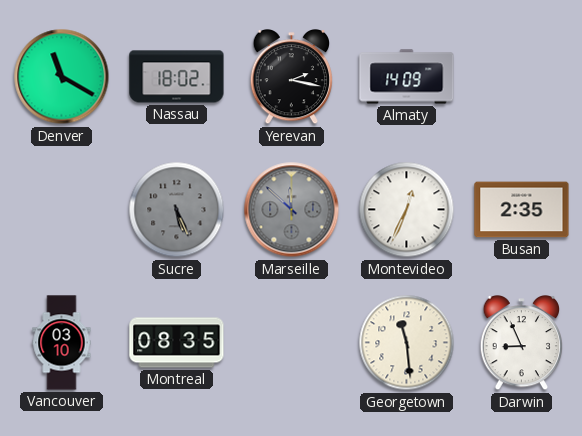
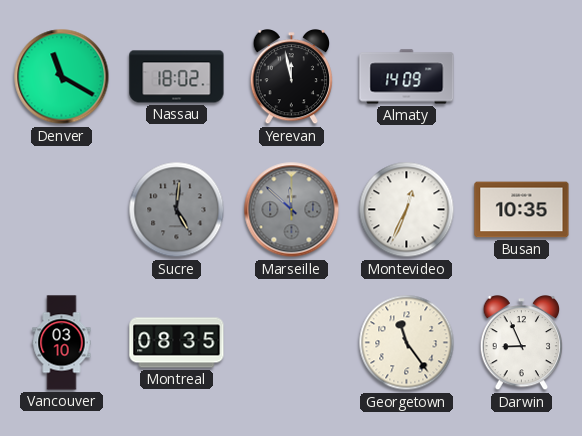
Yerevan: 2:17 -> 11:58 (292, 78)
Sucre: 5:26 -> 5:01 (177, 210)
Busan: 2:35 -> 10:35 (522, 210)
Georgetown: 11:29 -> 11:24 (407, 343)
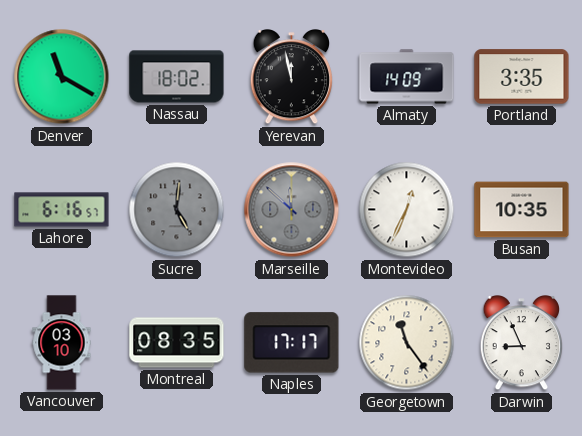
Portland: none -> 3:35 (522, 77)
Lahore: none -> 6:16 (62, 210)
Naples: none -> 17:17 (292, 343)
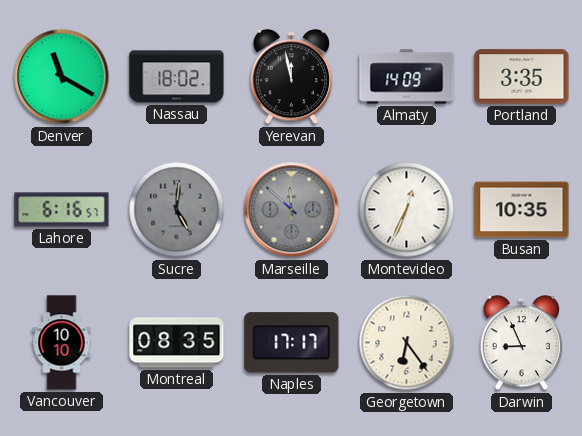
Vancouver: 03:10 -> 10:10 (62, 343)
Georgetown: 11:24 -> 6:24 (407, 343)
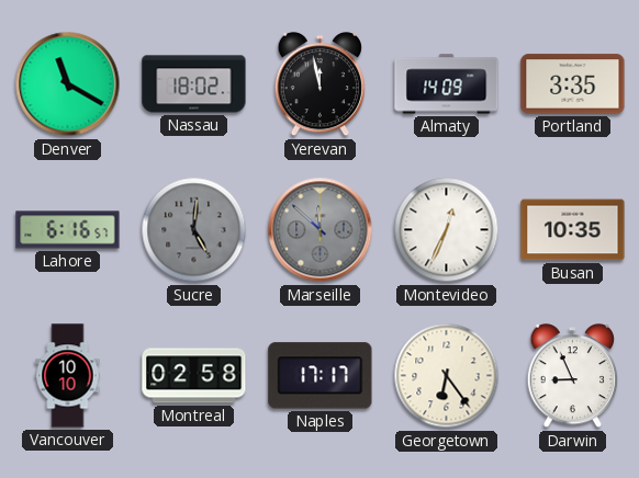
Montreal: 08:35 -> 02:58 (194, 376)
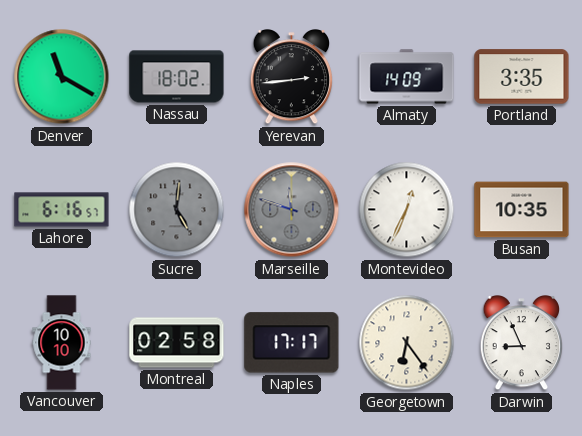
Yerevan: 11:58 -> 2:44 (292, 78)
Marseille: 11:52 -> 11:48 (292, 210)
